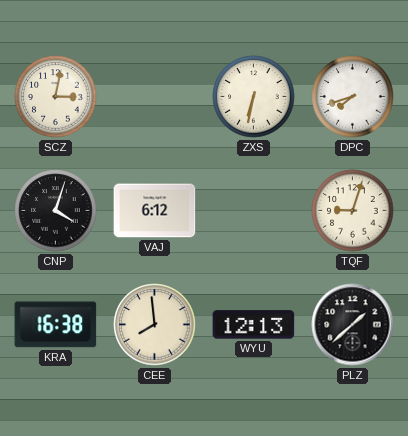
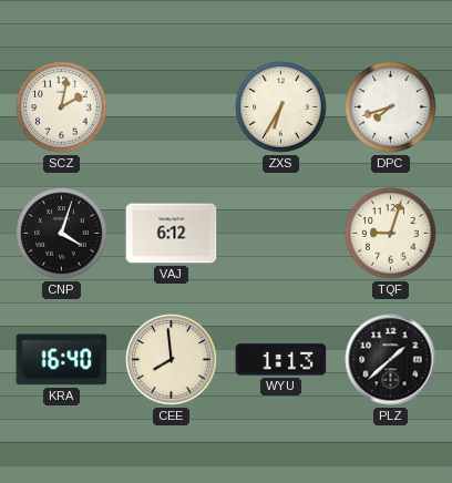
SCZ: 3:02 -> 2:02 (62, 107)
ZXS: 6:32 -> 6:35 (281, 107)
KRA: 16:38 -> 16:40 (62, 360)
WYU: 12:13 -> 1:13 (281, 360)
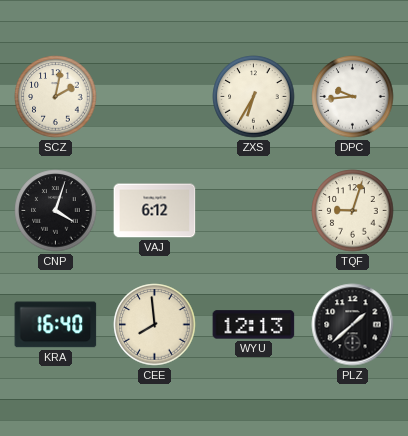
DPC: 7:42 -> 9:44 (353, 97)
WYU: 1:13 -> 12:13 (254, 325)
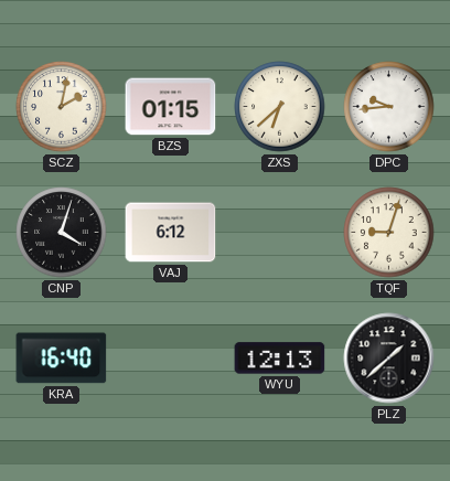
BZS: none -> 01:15 (171, 107)
ZXS: 6:35 -> 6:38 (280, 107)
CEE: 7:59 -> none (155, 325)
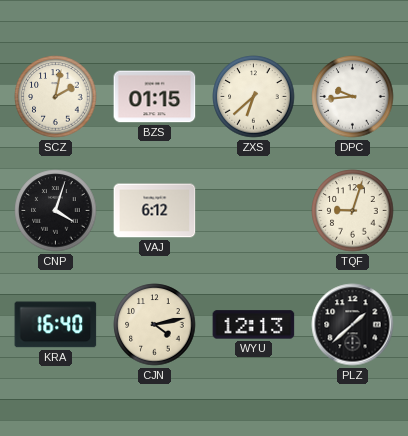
CJN: none -> 4:13 (155, 325)
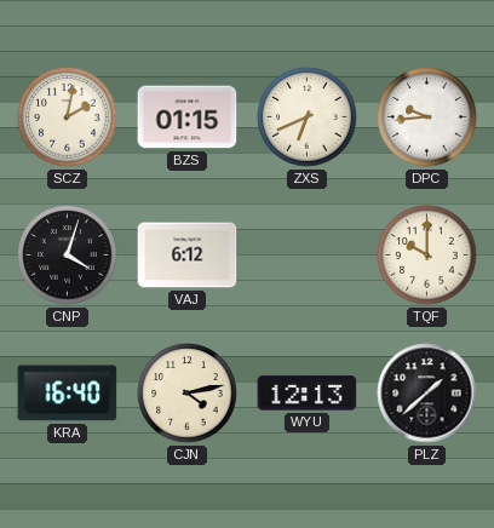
ZXS: 6:38 -> 6:41 (308, 117)
TQF: 9:03 -> 10:00 (427, 256)
